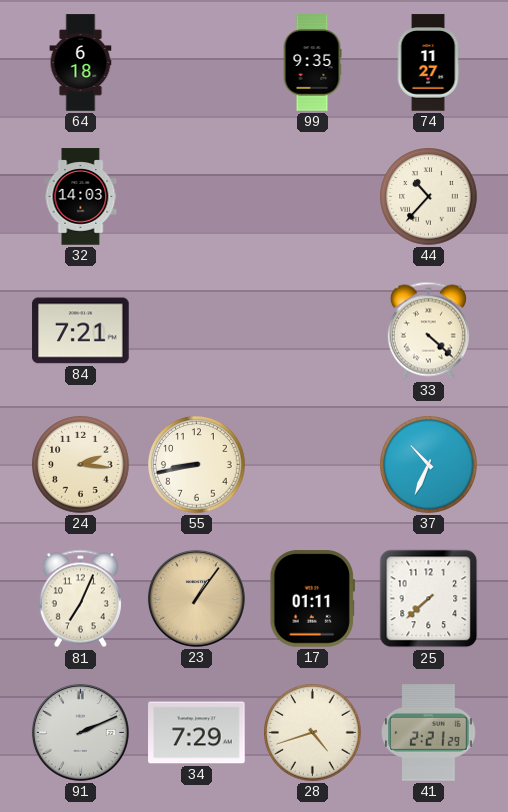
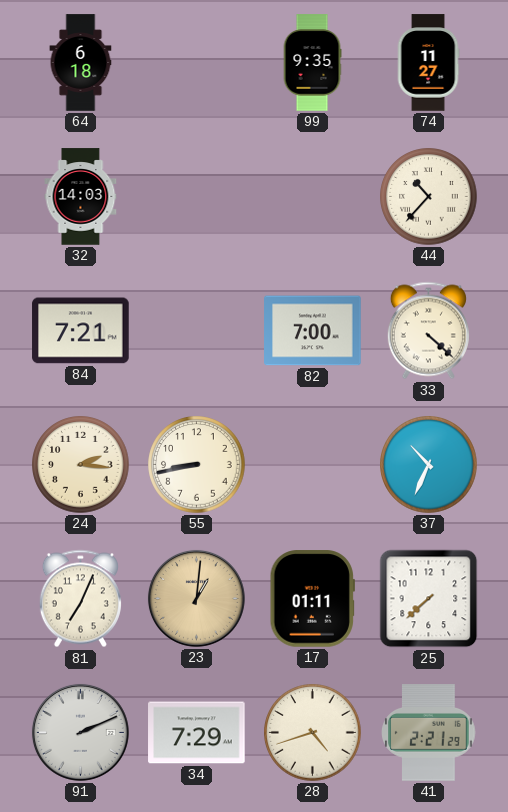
82: none -> 7:00 (313, 331)
23: 1:06 -> 1:01 (196, 598)
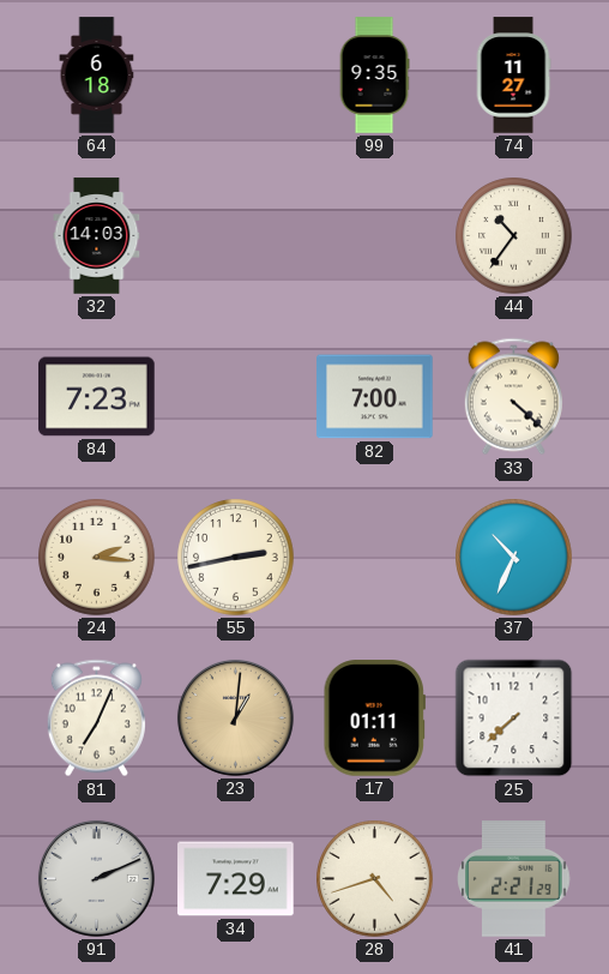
44: 10:37 -> 10:36 (514, 236)
84: 7:21 -> 7:23 (97, 397)
55: 8:43 -> 2:43 (236, 558)
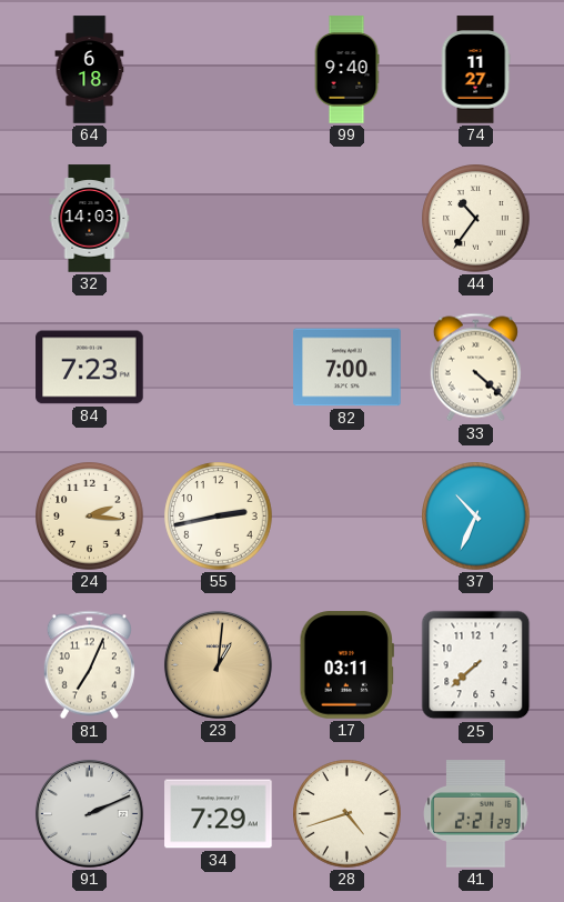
99: 9:35 -> 9:40 (346, 70)
17: 01:11 -> 03:11 (346, 665)
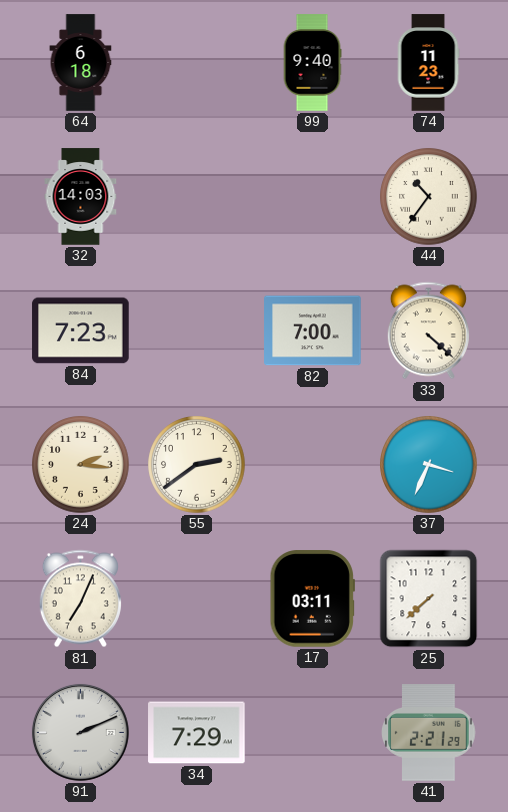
74: 11:27 -> 11:23 (428, 63)
55: 2:43 -> 2:39 (197, 465)
37: 10:34 -> 3:34 (429, 465)
23: 1:01 -> none (218, 664)
28: 4:42 -> none (348, 814)
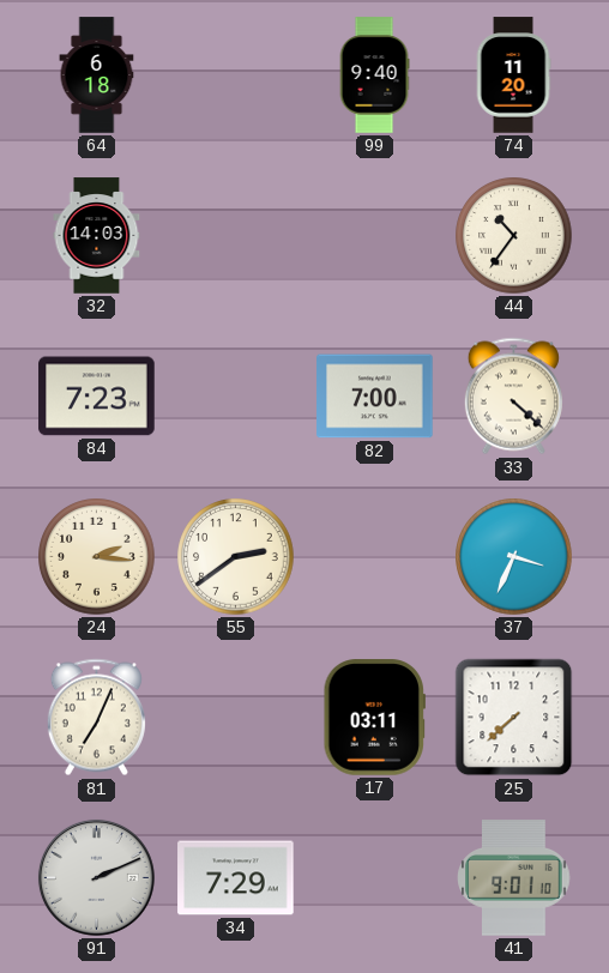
74: 11:23 -> 11:20 (513, 75)
41: 2:21 -> 9:01 (514, 878)
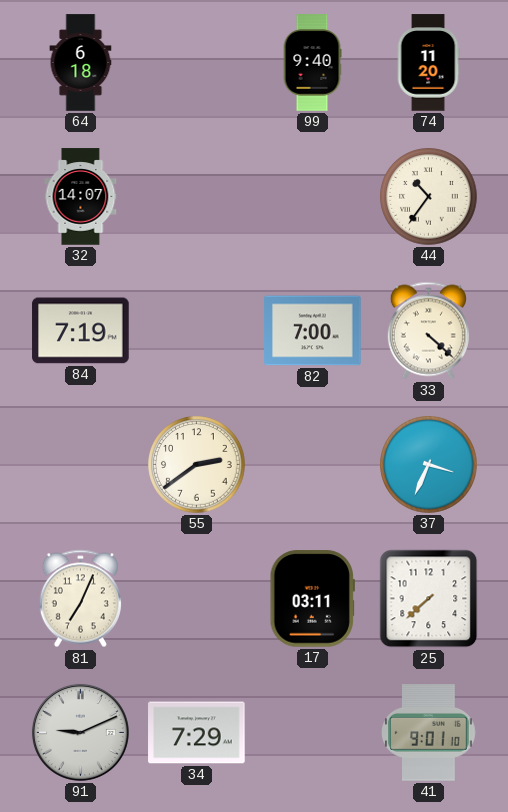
32: 14:03 -> 14:07 (81, 197)
84: 7:23 -> 7:19 (81, 331)
24: 2:16 -> none (97, 557)
91: 2:11 -> 9:11 (80, 732)
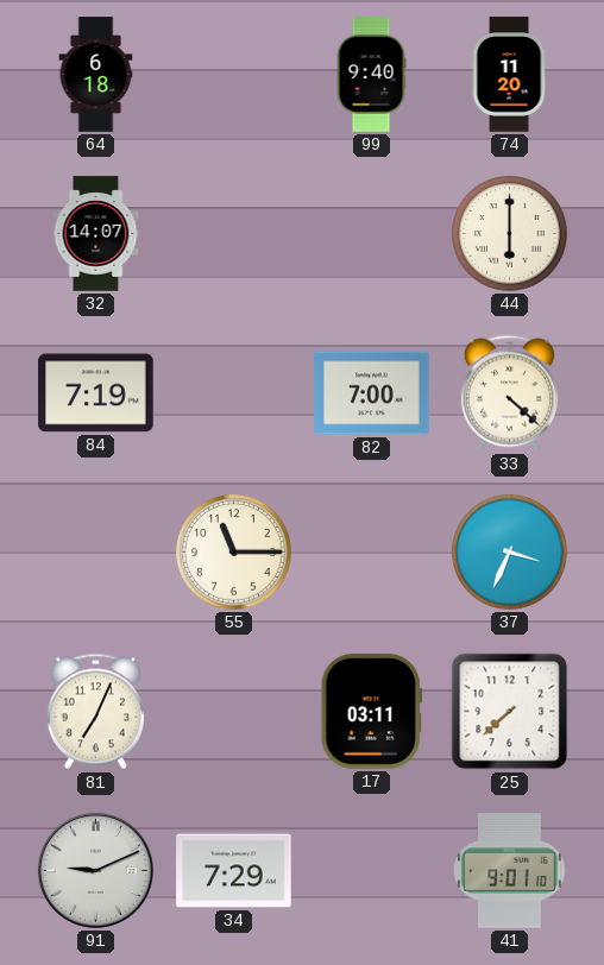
44: 10:36 -> 6:00 (510, 234)
55: 2:39 -> 11:15 (234, 553)
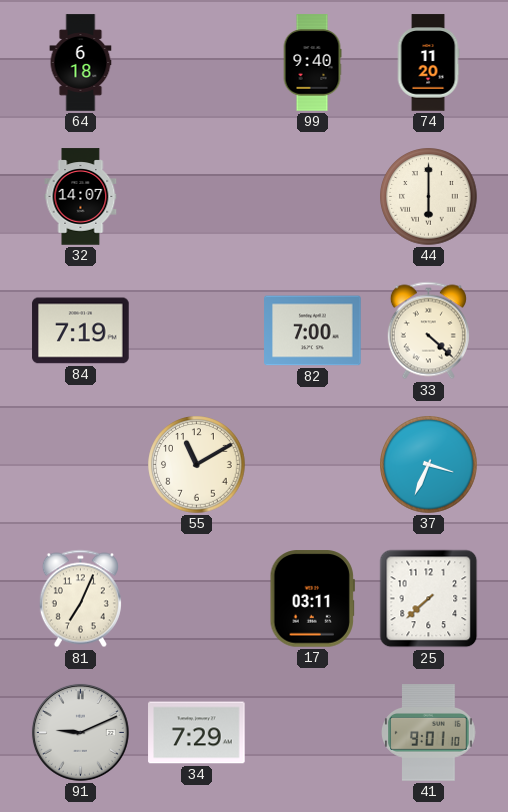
55: 11:15 -> 11:10 (197, 465)
